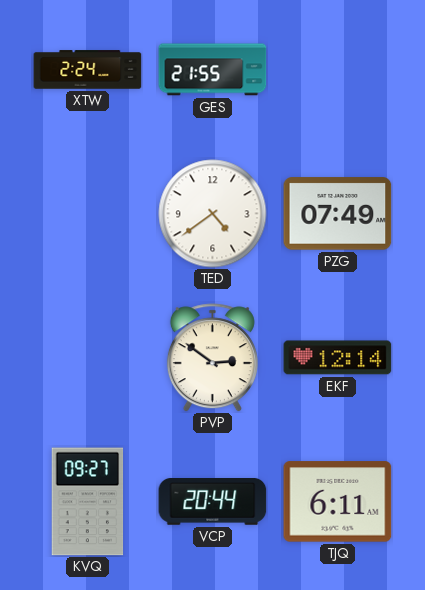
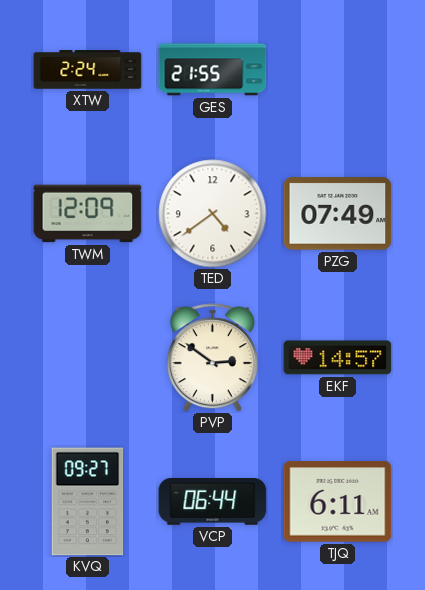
TWM: none -> 12:09 (88, 214)
EKF: 12:14 -> 14:57 (338, 358)
VCP: 20:44 -> 06:44 (213, 502)
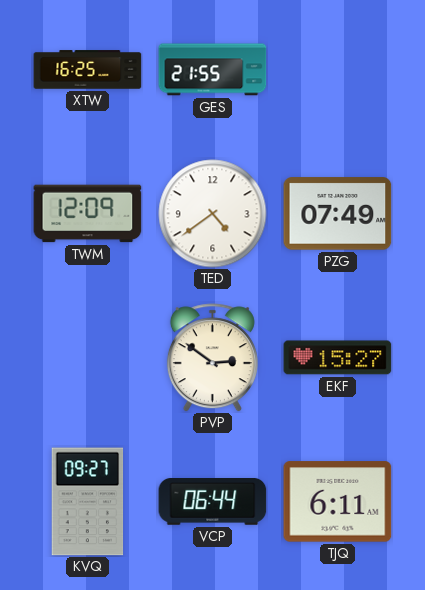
XTW: 2:24 -> 16:25 (88, 70)
EKF: 14:57 -> 15:27 (338, 358)
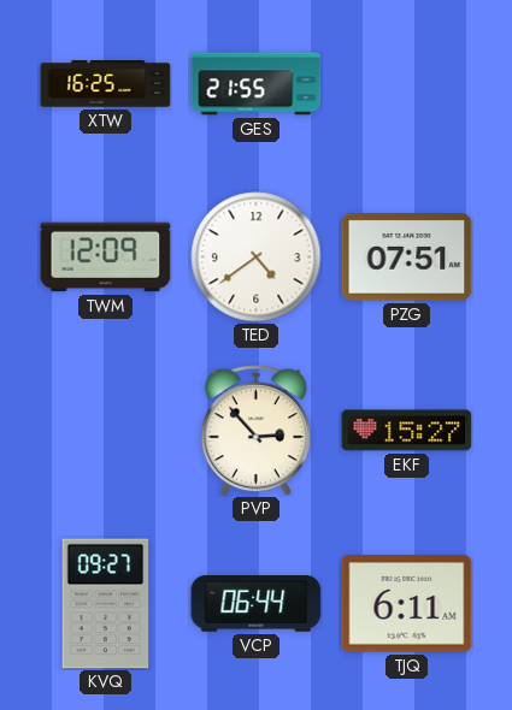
PZG: 07:49 -> 07:51 (407, 258)
PVP: 2:51 -> 2:53 (255, 431)
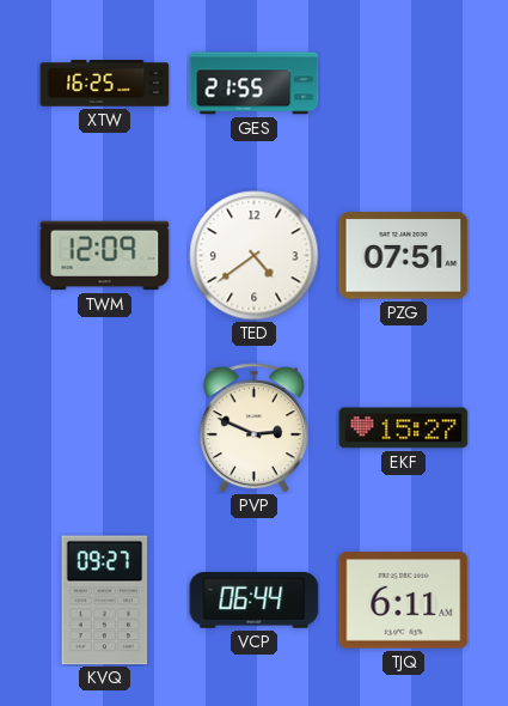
PVP: 2:53 -> 2:49 (253, 428)
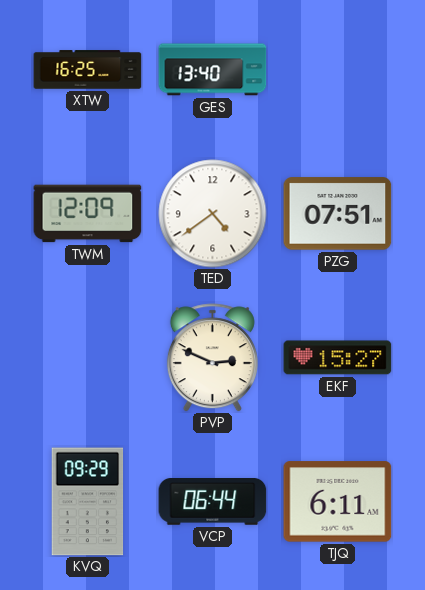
GES: 21:55 -> 13:40 (213, 70)
KVQ: 09:27 -> 09:29 (88, 502)
